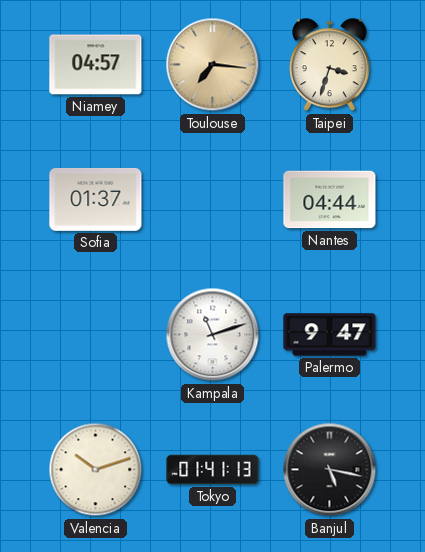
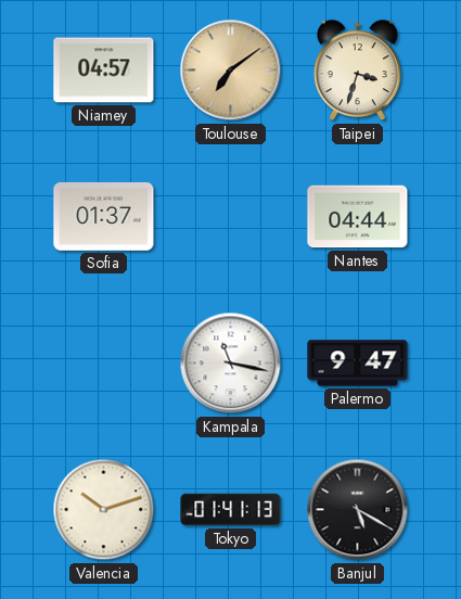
Toulouse: 7:16 -> 7:09 (231, 71)
Kampala: 11:12 -> 11:17 (231, 364)
Banjul: 5:17 -> 5:20 (358, 510)
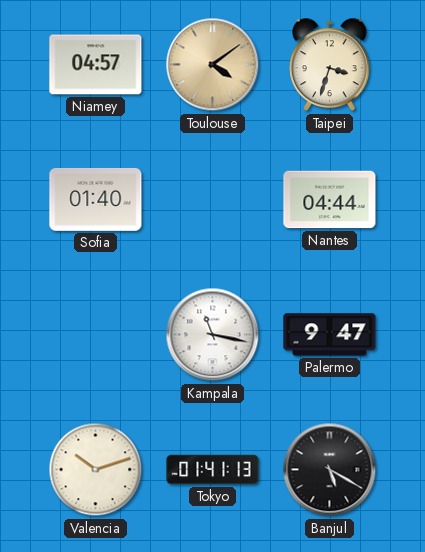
Toulouse: 7:09 -> 4:09 (213, 65)
Sofia: 01:37 -> 01:40 (96, 200)
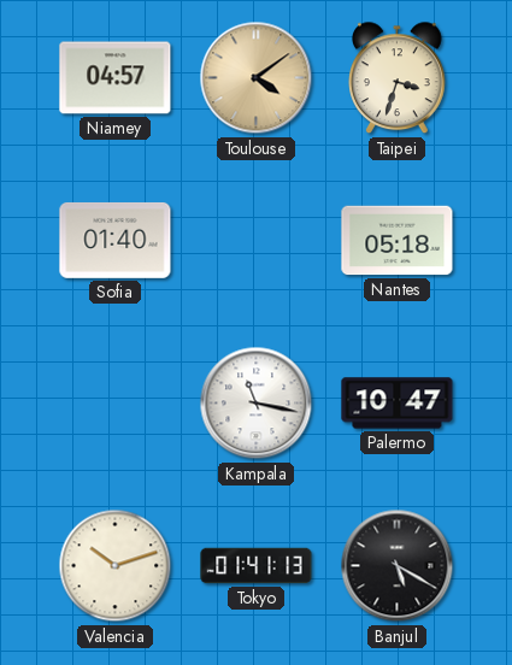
Nantes: 04:44 -> 05:18 (398, 241)
Palermo: 9:47 -> 10:47 (398, 404)
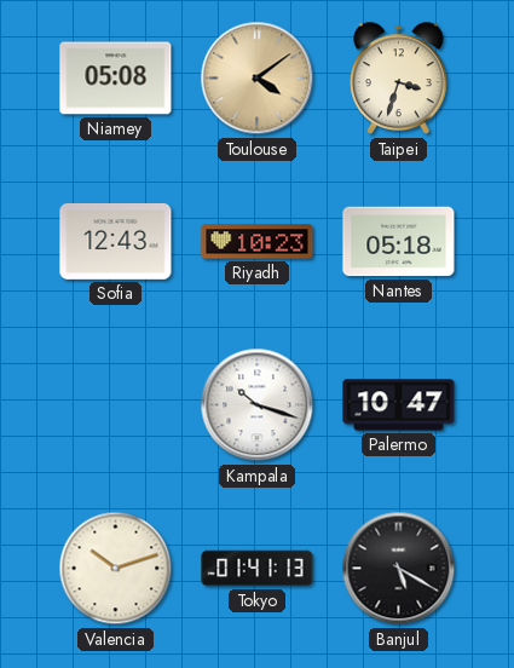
Niamey: 04:57 -> 05:08 (116, 79)
Sofia: 01:40 -> 12:43 (116, 242)
Riyadh: none -> 10:23 (258, 242)
Kampala: 11:17 -> 10:18 (258, 405)
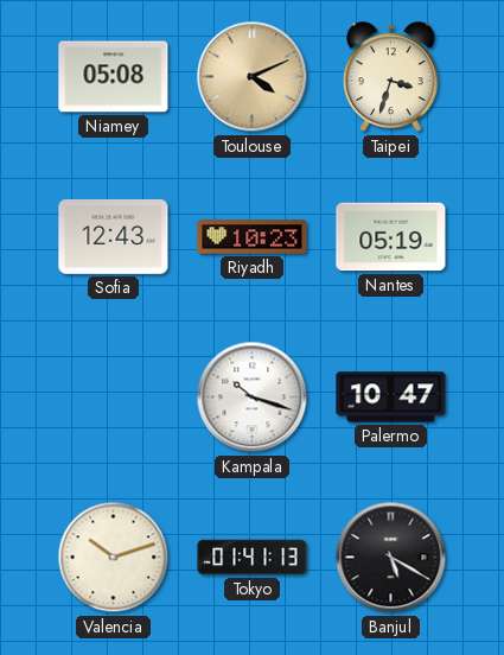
Toulouse: 4:09 -> 4:11 (253, 77)
Nantes: 05:18 -> 05:19 (391, 237)
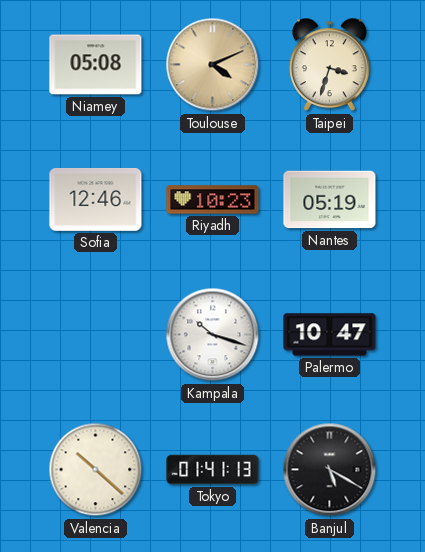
Sofia: 12:43 -> 12:46 (96, 200)
Valencia: 10:12 -> 10:22 (96, 470)
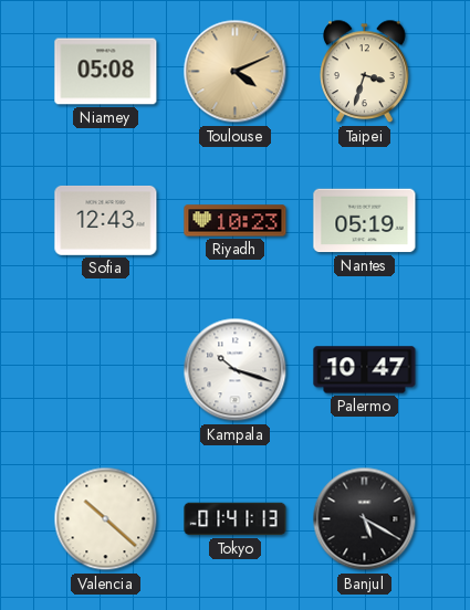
Sofia: 12:46 -> 12:43 (106, 221)
